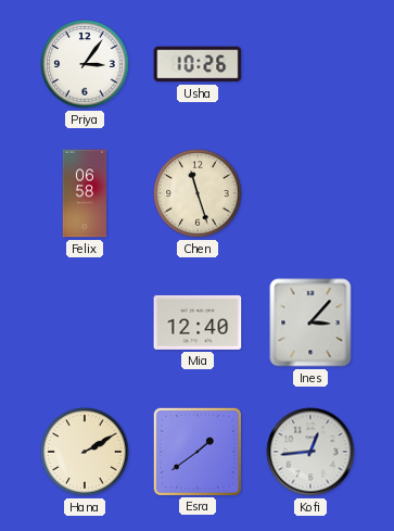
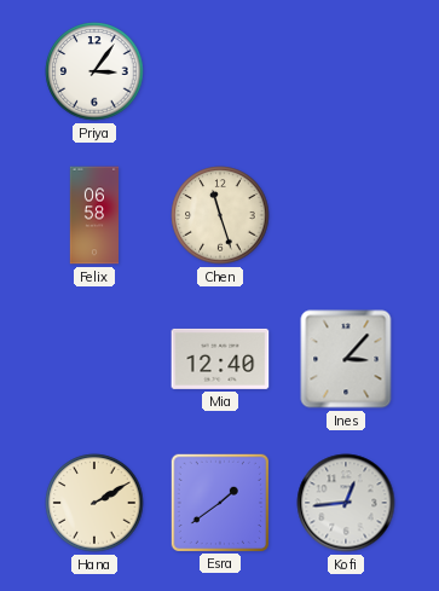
Usha: 10:26 -> none (198, 64)
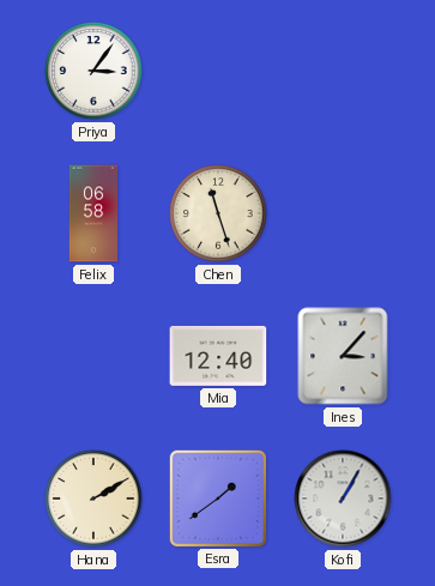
Kofi: 12:44 -> 1:05 (343, 499)
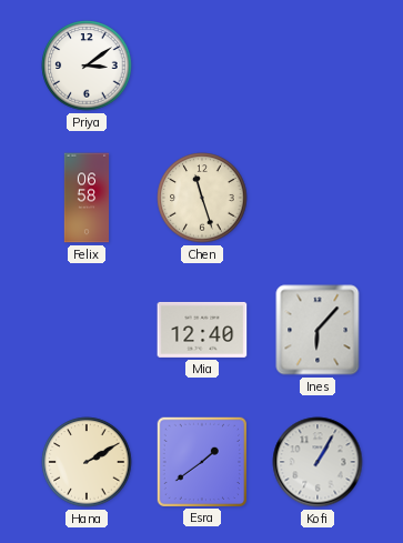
Priya: 3:06 -> 3:09 (87, 66)
Ines: 3:07 -> 6:07 (318, 330)
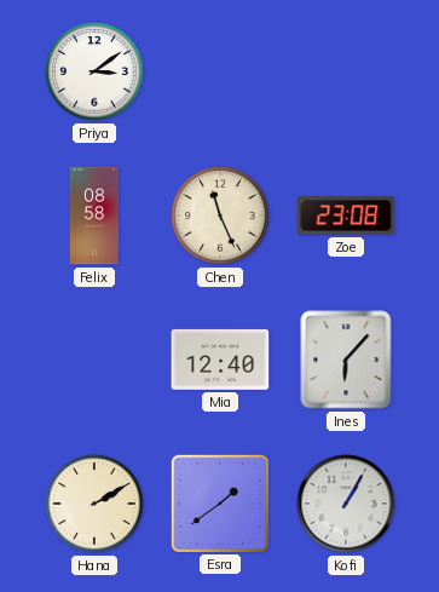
Felix: 06:58 -> 08:58 (93, 215)
Chen: 11:27 -> 11:26 (220, 215)
Zoe: none -> 23:08 (346, 215)
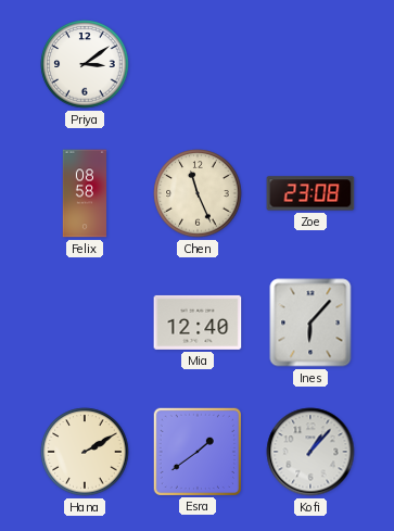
Kofi: 1:05 -> 1:07 (310, 452)
